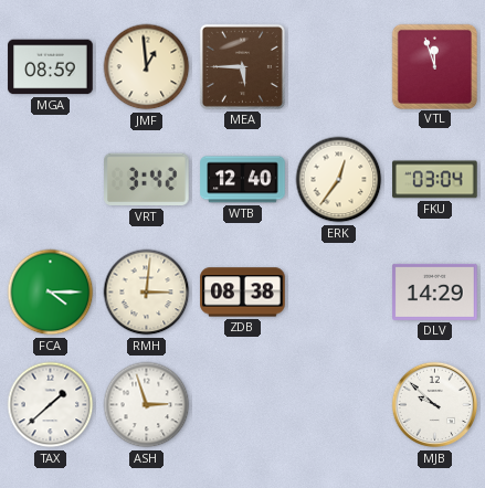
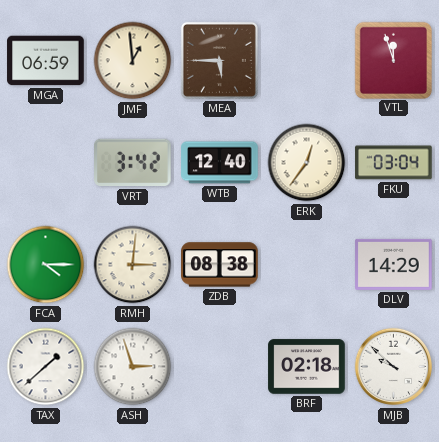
MGA: 08:59 -> 06:59 (46, 61)
BRF: none -> 02:18 (307, 367)
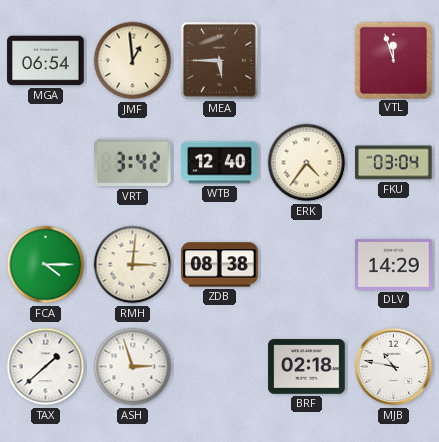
MGA: 06:59 -> 06:54 (46, 61)
ERK: 12:36 -> 4:36 (307, 163)
MJB: 9:52 -> 10:47 (394, 367)
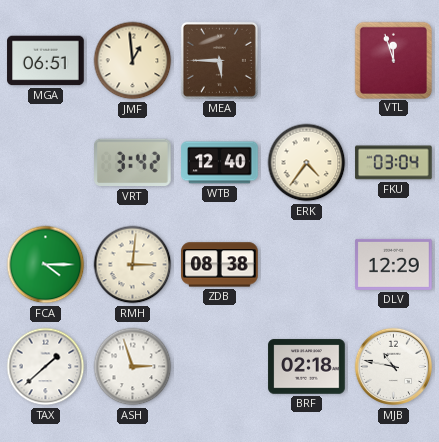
MGA: 06:54 -> 06:51 (46, 61)
DLV: 14:29 -> 12:29 (394, 264)
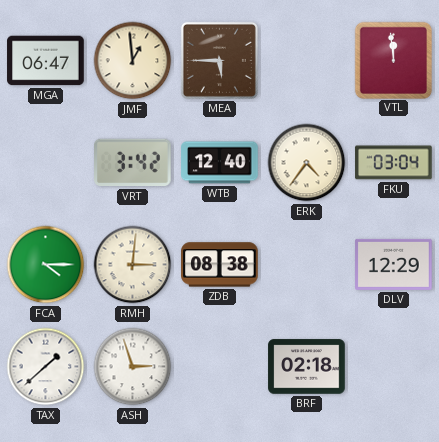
MGA: 06:51 -> 06:47 (46, 61)
VTL: 11:57 -> 11:59 (393, 60)
MJB: 10:47 -> none (394, 367)
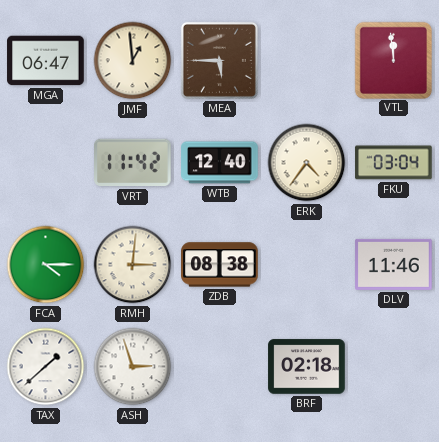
VRT: 3:42 -> 11:42 (133, 163)
DLV: 12:29 -> 11:46 (394, 264)
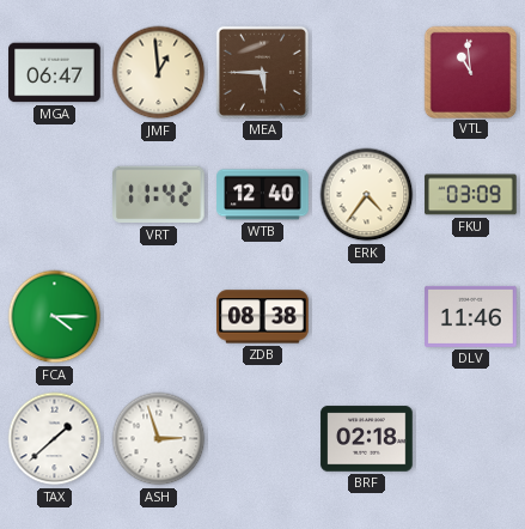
VTL: 11:59 -> 10:59 (470, 72)
FKU: 03:04 -> 03:09 (471, 195)
RMH: 3:01 -> none (133, 265)
